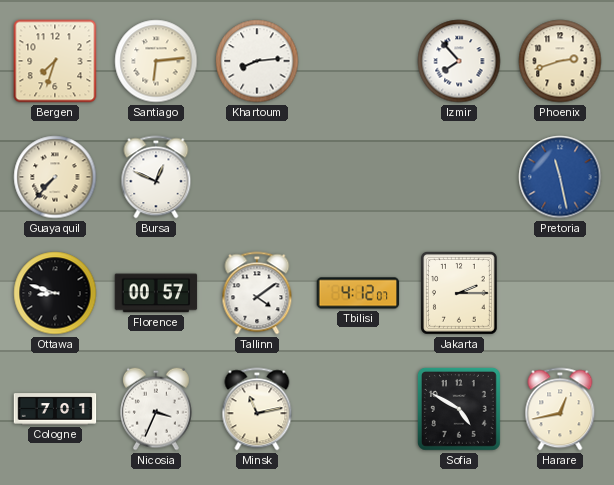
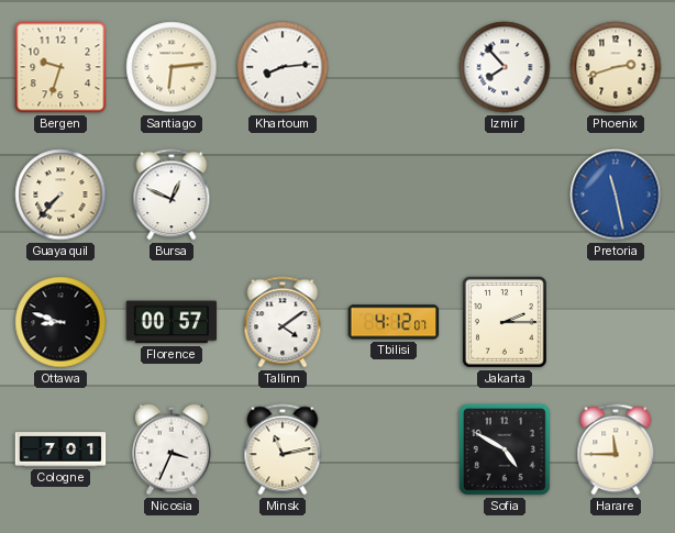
Bergen: 7:33 -> 9:33 (60, 67)
Harare: 12:43 -> 11:45 (616, 449)
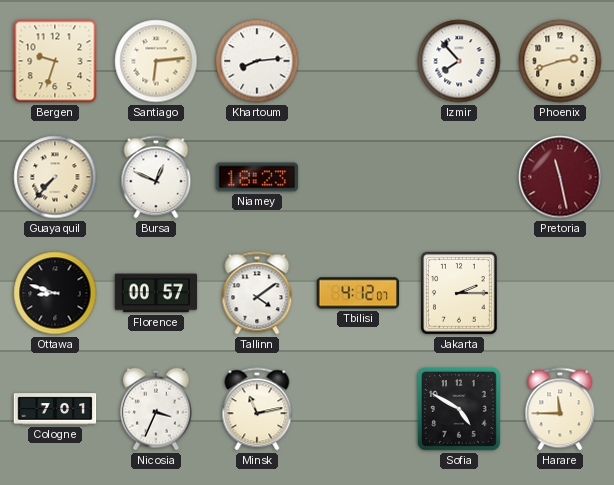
Niamey: none -> 18:23 (257, 177)
Pretoria dial: blue -> burgundy (560, 177)
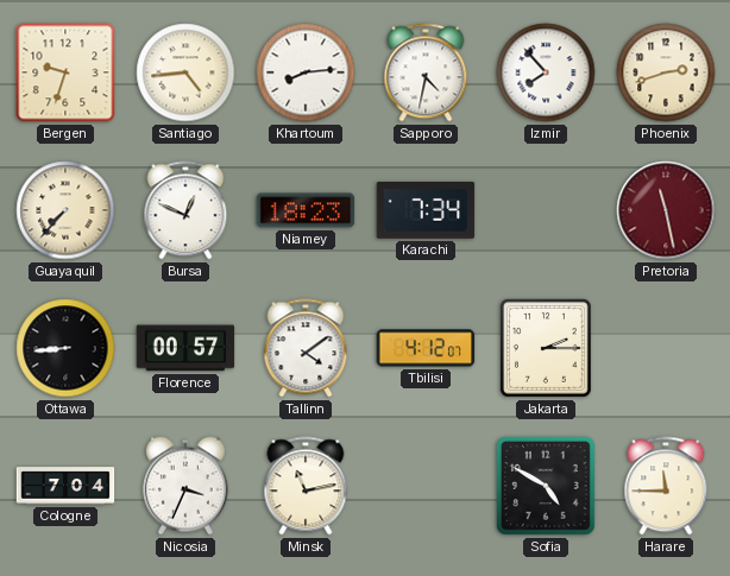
Santiago: 6:14 -> 4:44 (185, 72)
Sapporo: none -> 4:32 (426, 72)
Karachi: none -> 7:34 (426, 210)
Ottawa: 8:48 -> 8:44 (65, 348)
Cologne: 7:01 -> 7:04 (65, 486)
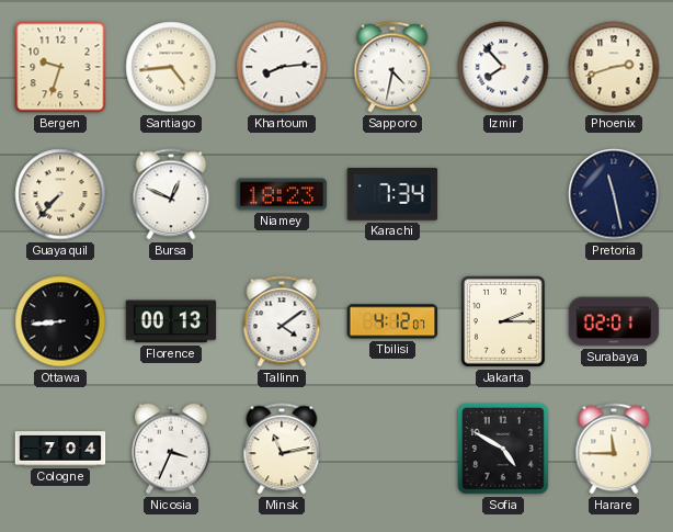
Pretoria dial: burgundy -> navy (614, 194)
Florence: 00:57 -> 00:13 (171, 321)
Surabaya: none -> 02:01 (614, 321)
